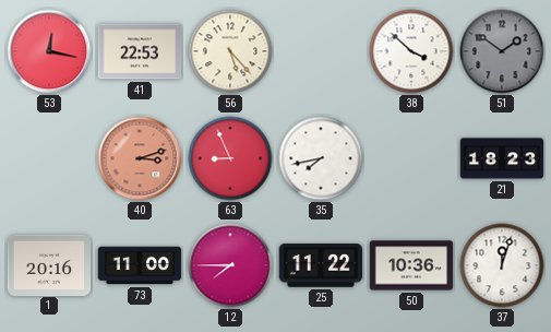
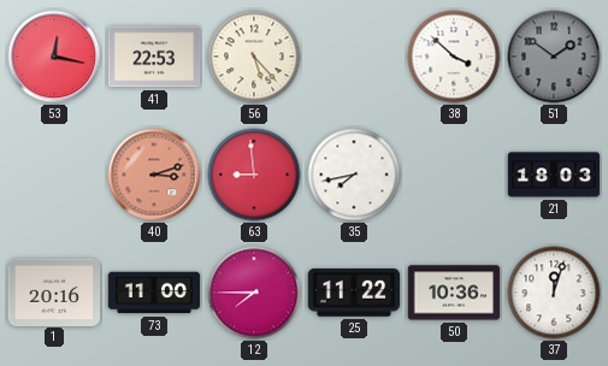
63: 8:56 -> 8:59 (254, 175)
21: 18:23 -> 18:03 (554, 175)
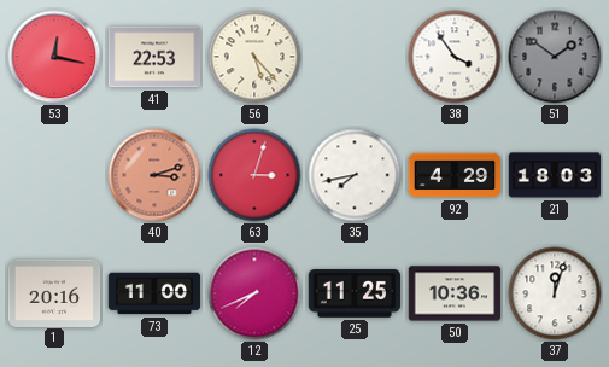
38: 3:52 -> 3:54 (455, 57)
63: 8:59 -> 3:03 (254, 175)
92: none -> 4:29 (455, 175)
12: 7:45 -> 7:41 (254, 293)
25: 11:22 -> 11:25 (353, 295)
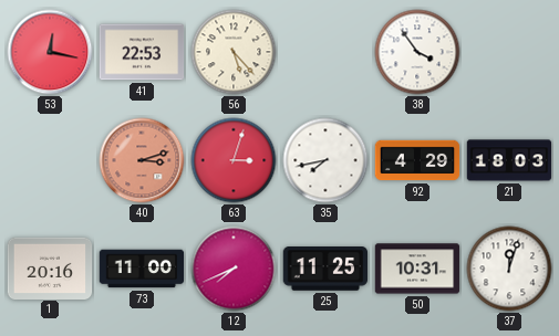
51: 1:51 -> none (555, 57)
50: 10:36 -> 10:31 (417, 269)
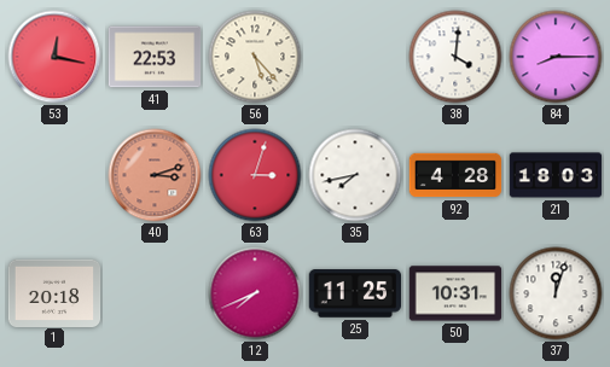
38: 3:54 -> 4:01 (455, 57)
84: none -> 8:15 (556, 57)
92: 4:29 -> 4:28 (455, 175)
1: 20:16 -> 20:18 (54, 292)
73: 11:00 -> none (142, 269)
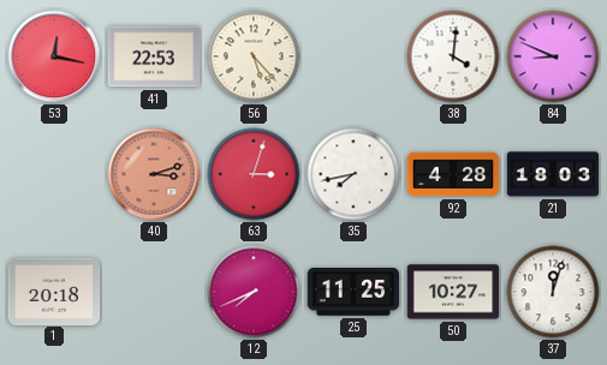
84: 8:15 -> 8:49 (553, 56)
50: 10:31 -> 10:27 (453, 292)
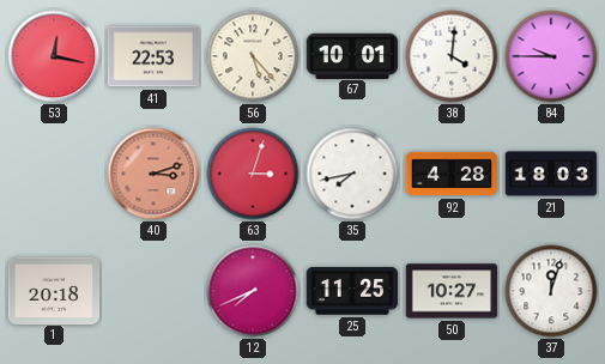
67: none -> 10:01 (352, 55)
84: 8:49 -> 9:45 (551, 56)
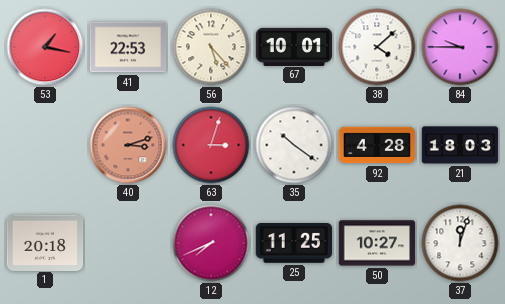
53: 12:17 -> 1:17 (45, 47)
38: 4:01 -> 4:08 (377, 47)
35: 7:43 -> 10:21 (294, 145)
